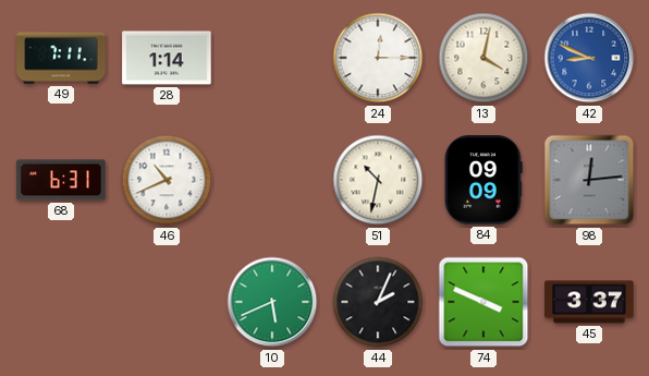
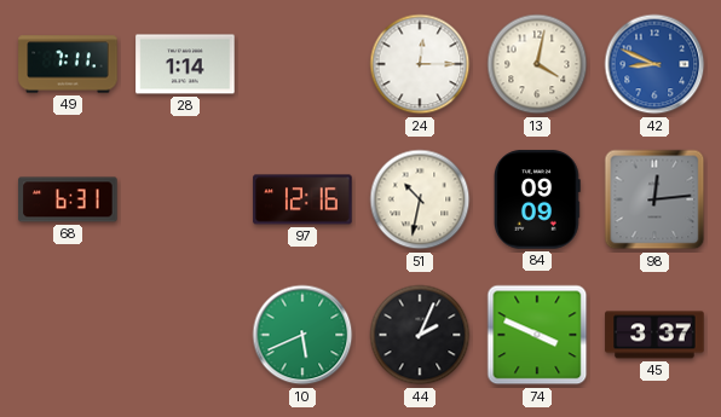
46: 10:41 -> none (167, 180)
97: none -> 12:16 (302, 199)
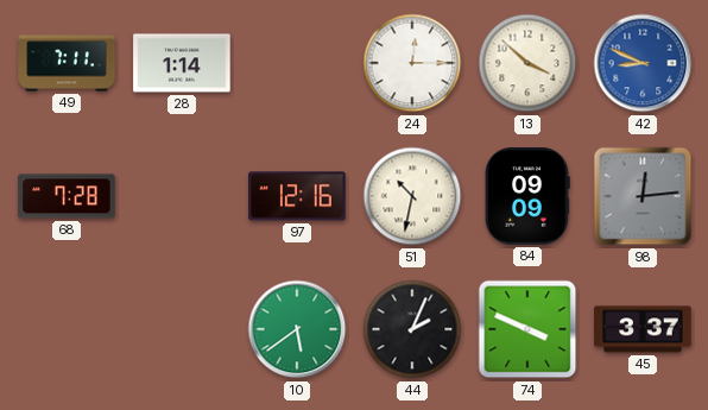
13: 4:02 -> 3:52 (527, 63)
68: 6:31 -> 7:28 (67, 196)
10: 5:41 -> 5:39 (297, 329)
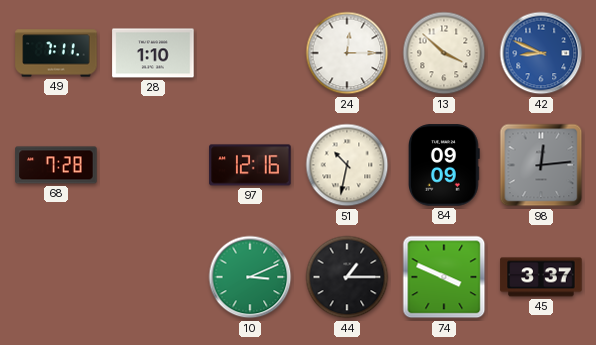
28: 1:14 -> 1:10 (153, 53)
10: 5:39 -> 3:11 (250, 277)
44: 2:04 -> 1:15 (347, 277)
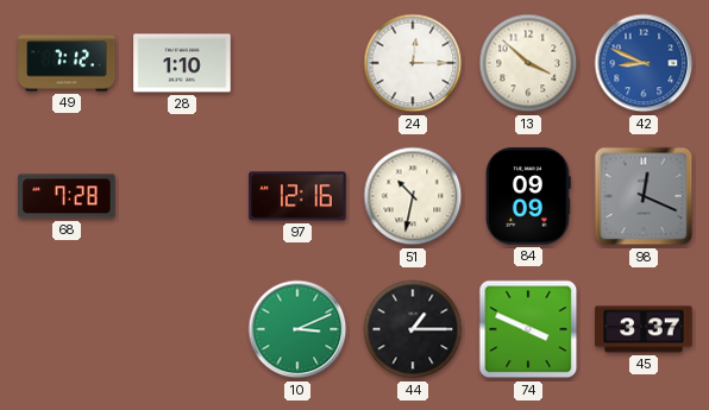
49: 7:11 -> 7:12 (67, 63)
98: 12:14 -> 12:19 (644, 196)
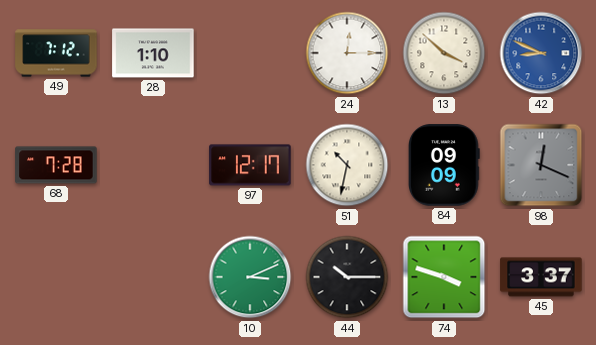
97: 12:16 -> 12:17 (250, 165)
44: 1:15 -> 10:15 (347, 277)
74: 3:49 -> 3:48 (444, 277)
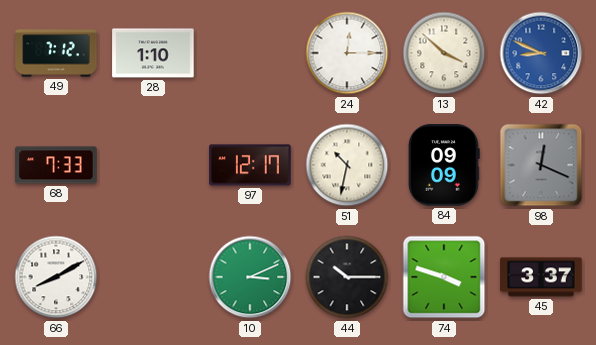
68: 7:28 -> 7:33 (56, 165)
66: none -> 8:10 (56, 277)
